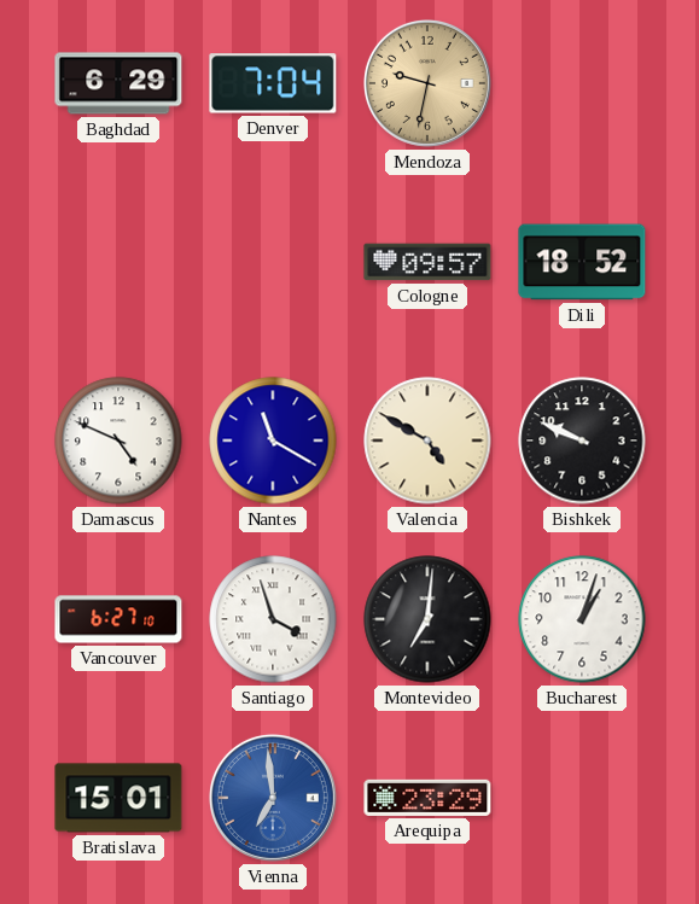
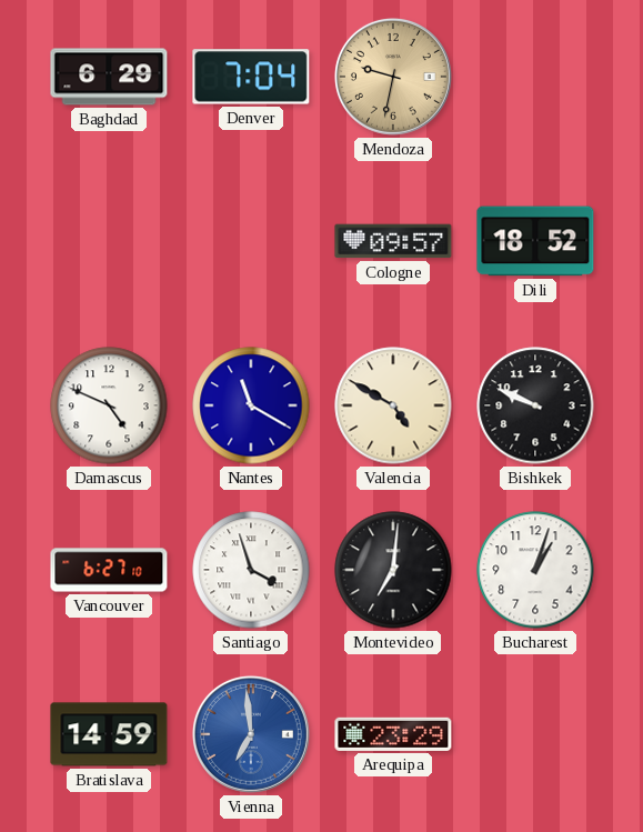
Bratislava: 15:01 -> 14:59 (109, 734)
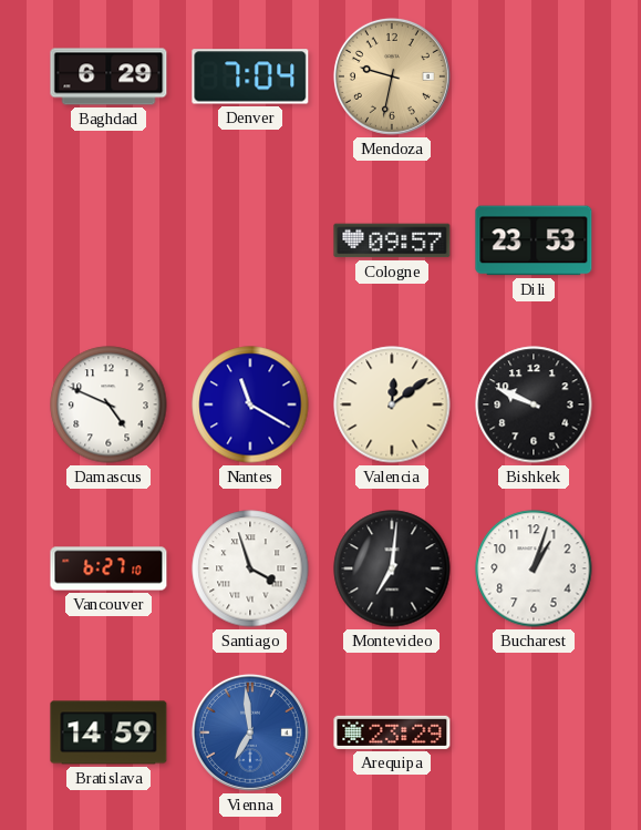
Dili: 18:52 -> 23:53 (534, 240)
Valencia: 4:50 -> 12:09 (392, 404)
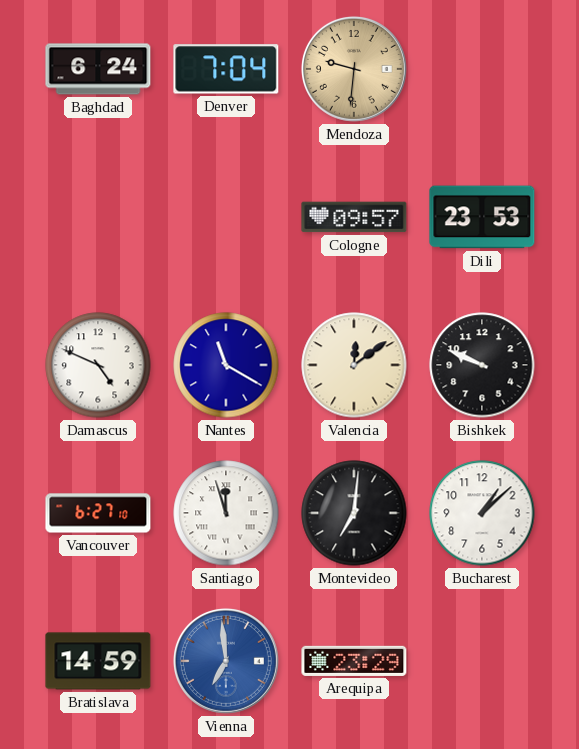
Baghdad: 6:29 -> 6:24 (98, 69)
Mendoza: 9:32 -> 9:31 (354, 69)
Santiago: 3:57 -> 11:57 (226, 513)
Bucharest: 1:03 -> 1:08 (482, 513)
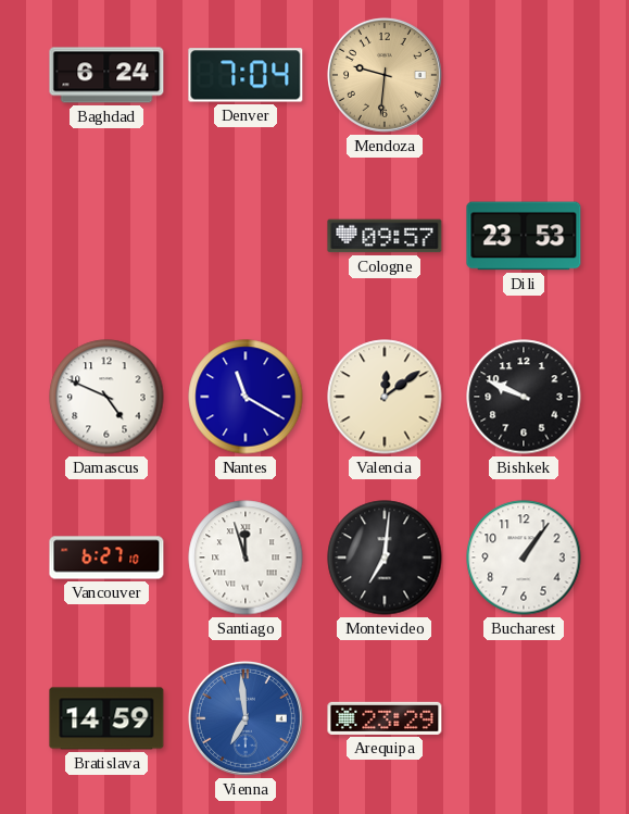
Bucharest: 1:08 -> 1:06 (524, 558)
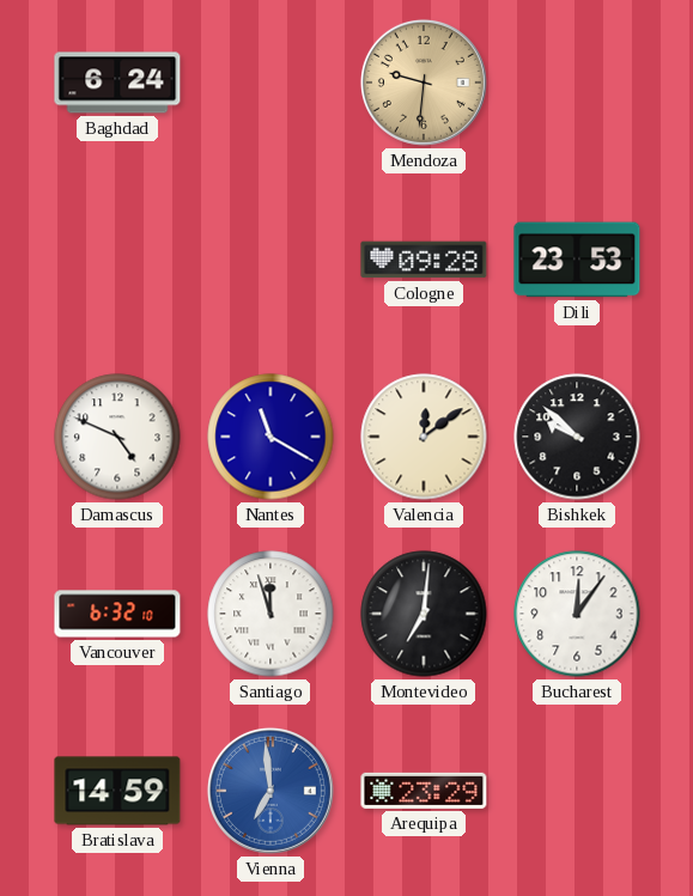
Denver: 7:04 -> none (246, 75)
Cologne: 09:57 -> 09:28 (424, 260)
Bishkek: 9:49 -> 9:52 (577, 437)
Vancouver: 6:27 -> 6:32 (117, 614)
Bucharest: 1:06 -> 12:06 (577, 614)
